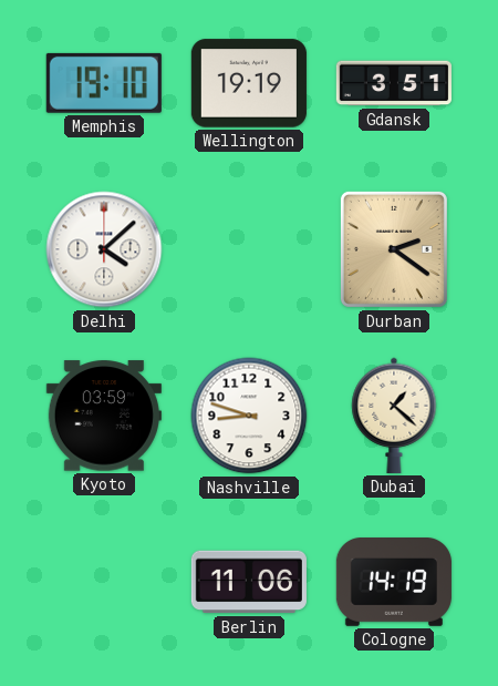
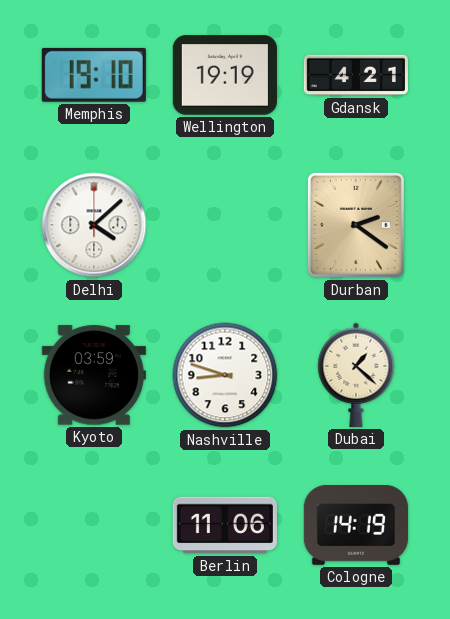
Gdansk: 3:51 -> 4:21 (356, 75)
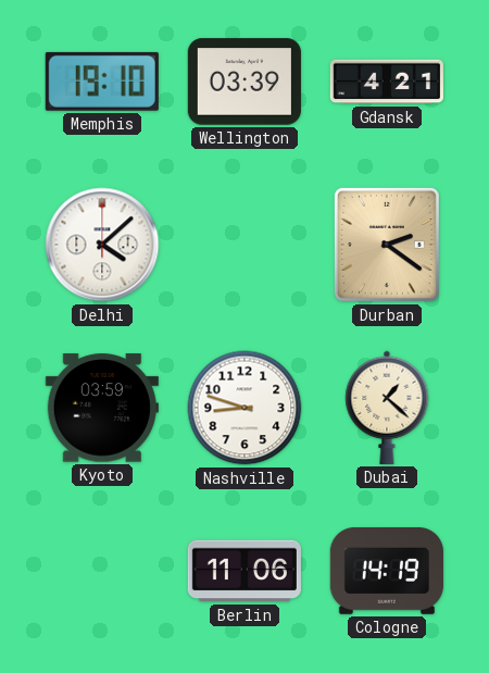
Wellington: 19:19 -> 03:39 (244, 82)
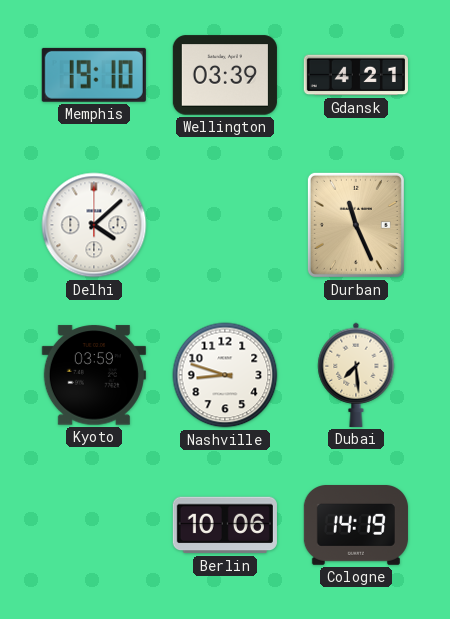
Durban: 2:21 -> 11:26 (356, 225)
Dubai: 1:22 -> 7:29 (356, 375)
Berlin: 11:06 -> 10:06 (225, 525)
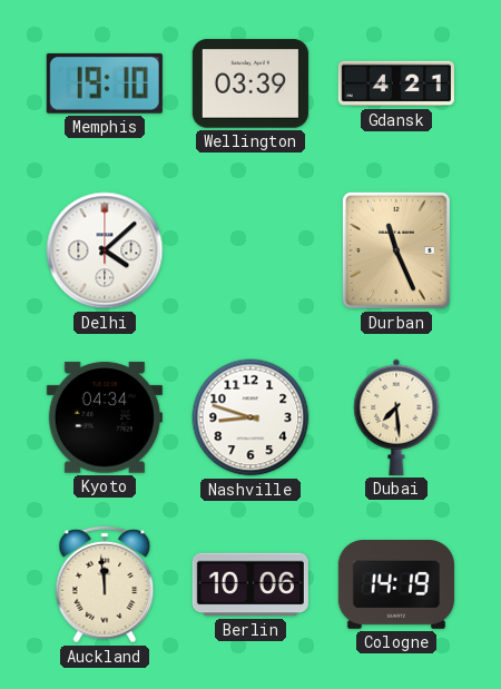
Kyoto: 03:59 -> 04:34 (105, 417)
Auckland: none -> 11:59 (105, 584)
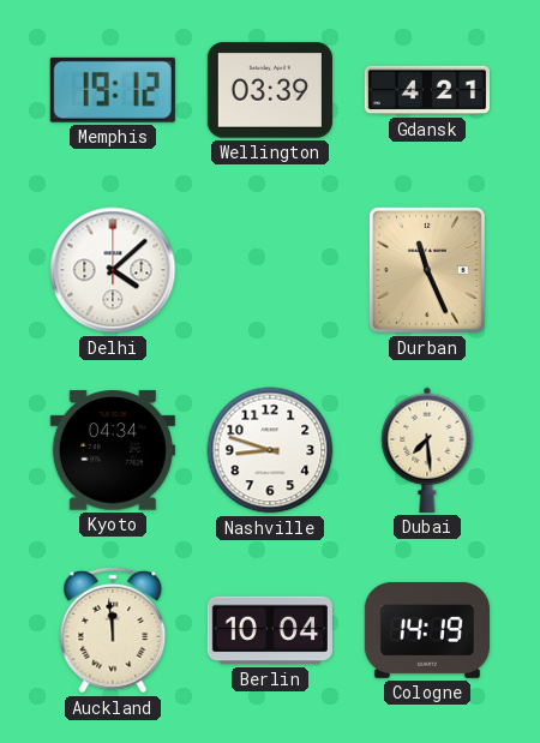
Memphis: 19:10 -> 19:12 (113, 90)
Berlin: 10:06 -> 10:04 (270, 630)
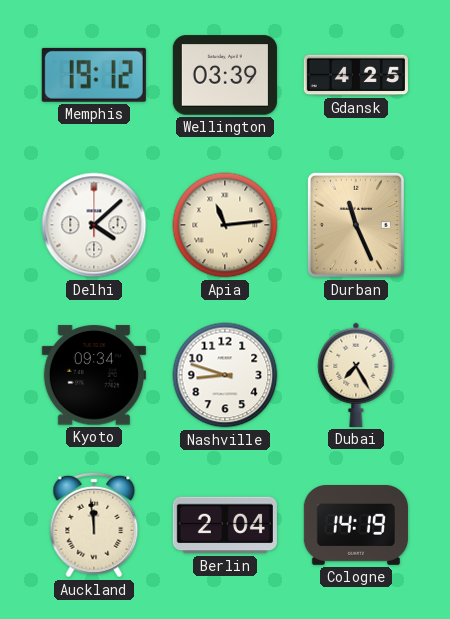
Gdansk: 4:21 -> 4:25 (356, 75)
Apia: none -> 11:14 (225, 225)
Kyoto: 04:34 -> 09:34 (94, 375)
Dubai: 7:29 -> 7:25 (356, 375)
Berlin: 10:04 -> 2:04 (225, 525)
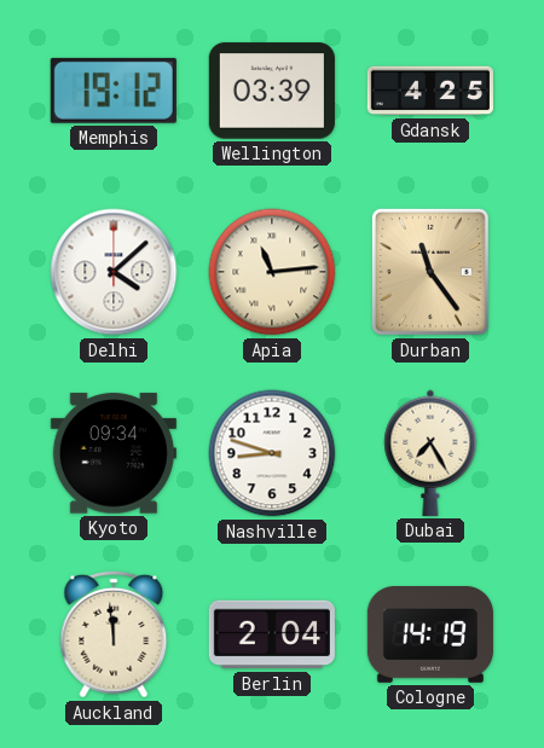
Durban: 11:26 -> 11:24 (430, 272)
